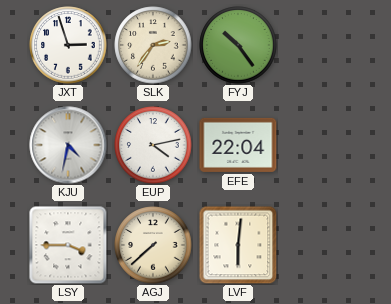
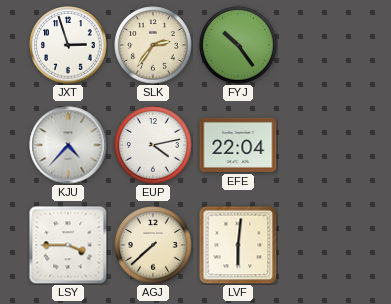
KJU: 4:32 -> 4:37 (68, 145)
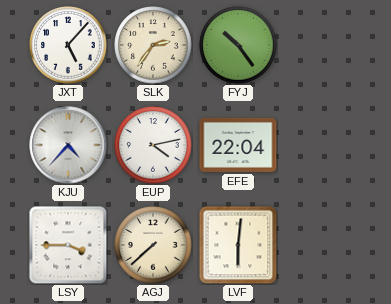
JXT: 2:57 -> 5:07 (68, 45)
